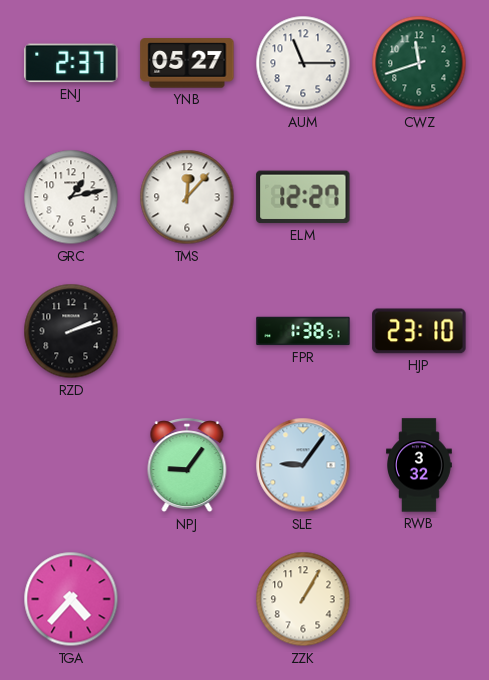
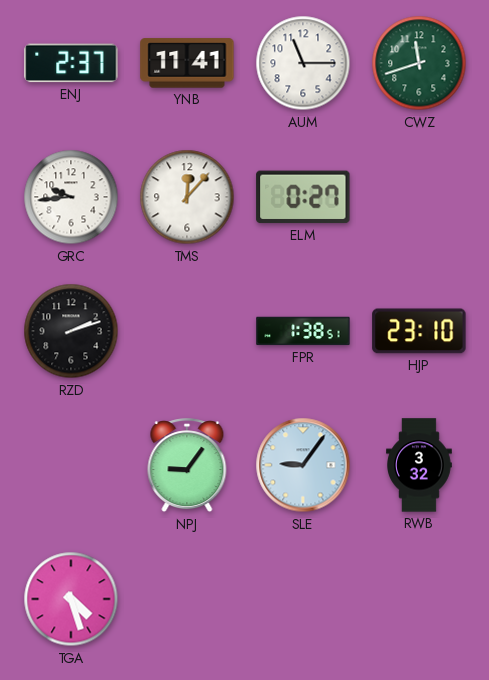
YNB: 05:27 -> 11:41 (187, 63)
GRC: 1:13 -> 9:44 (71, 197)
ELM: 12:27 -> 0:27 (303, 197)
TGA: 4:37 -> 4:27 (71, 599)
ZZK: 1:05 -> none (303, 599)
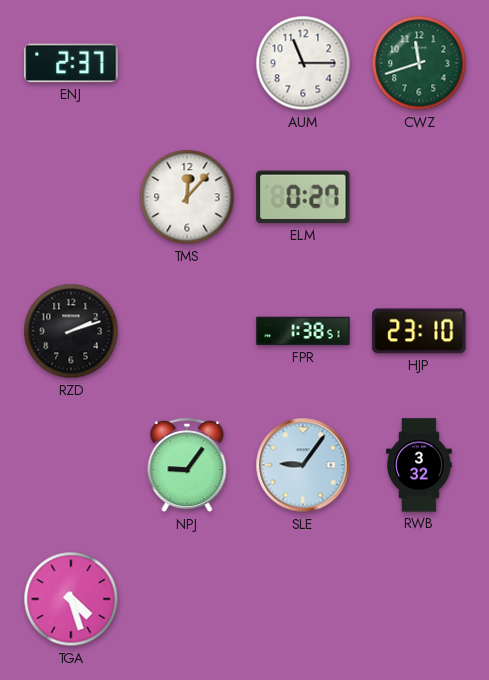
YNB: 11:41 -> none (187, 63)
GRC: 9:44 -> none (71, 197)
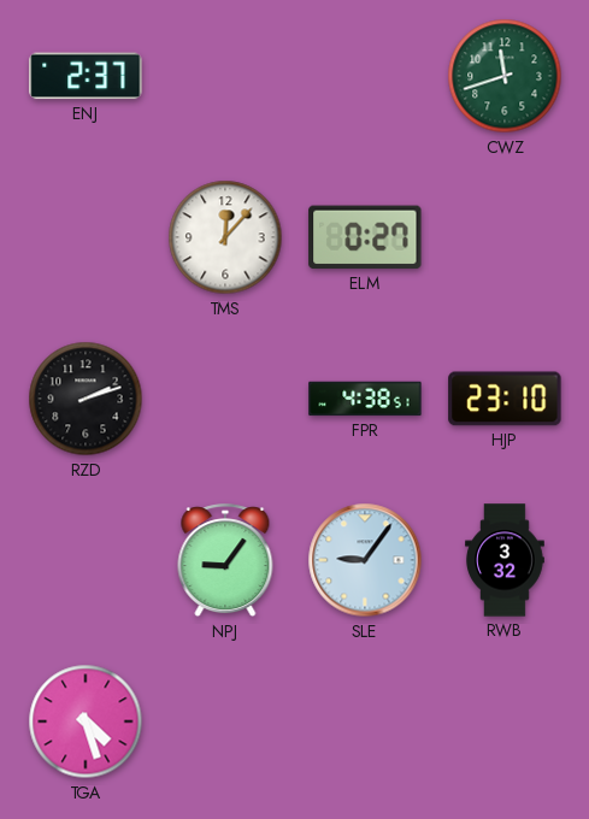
AUM: 11:15 -> none (303, 63)
FPR: 1:38 -> 4:38 (365, 399)
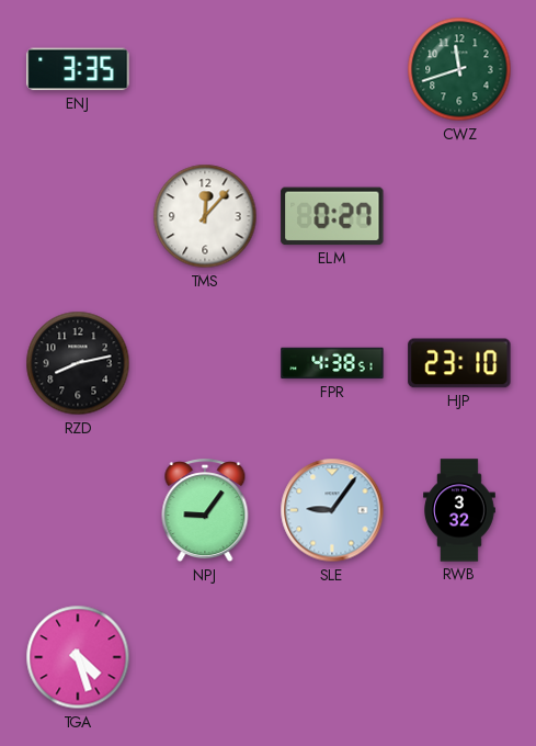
ENJ: 2:37 -> 3:35 (78, 69)
RZD: 2:12 -> 8:13 (78, 363)
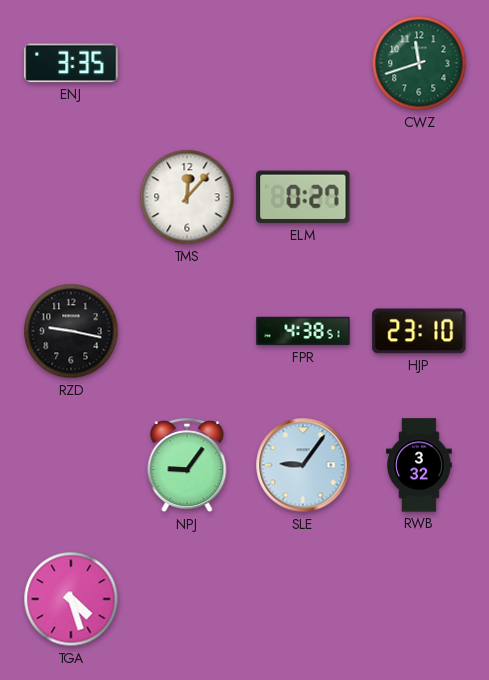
RZD: 8:13 -> 9:17 (71, 331)
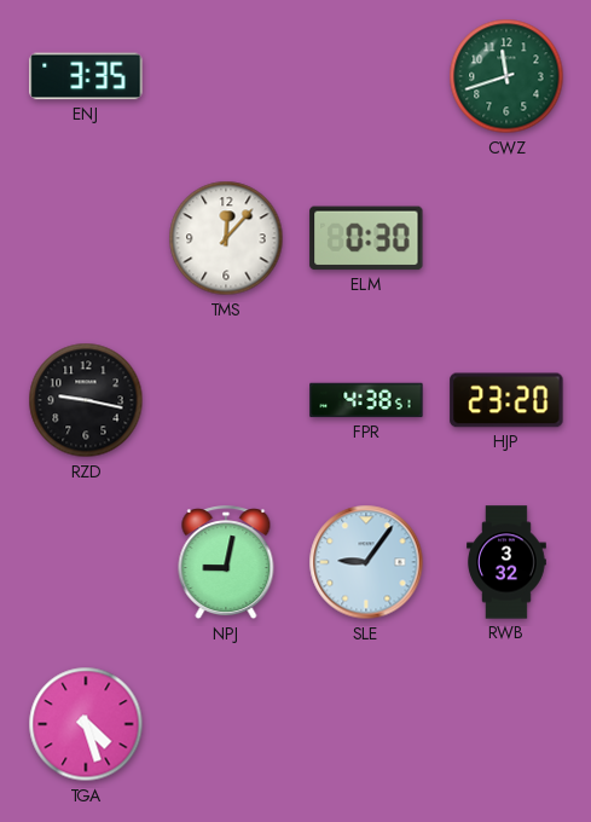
ELM: 0:27 -> 0:30 (366, 238)
HJP: 23:10 -> 23:20 (506, 400)
NPJ: 9:06 -> 9:02 (226, 563)
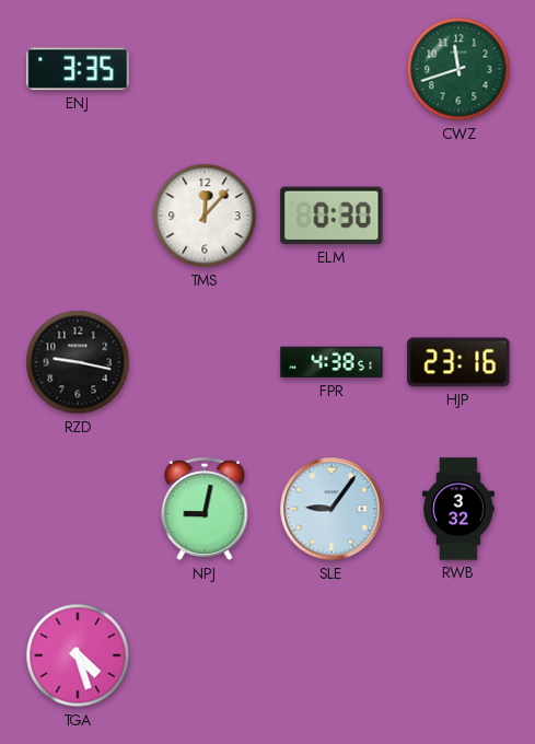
HJP: 23:20 -> 23:16 (458, 362)
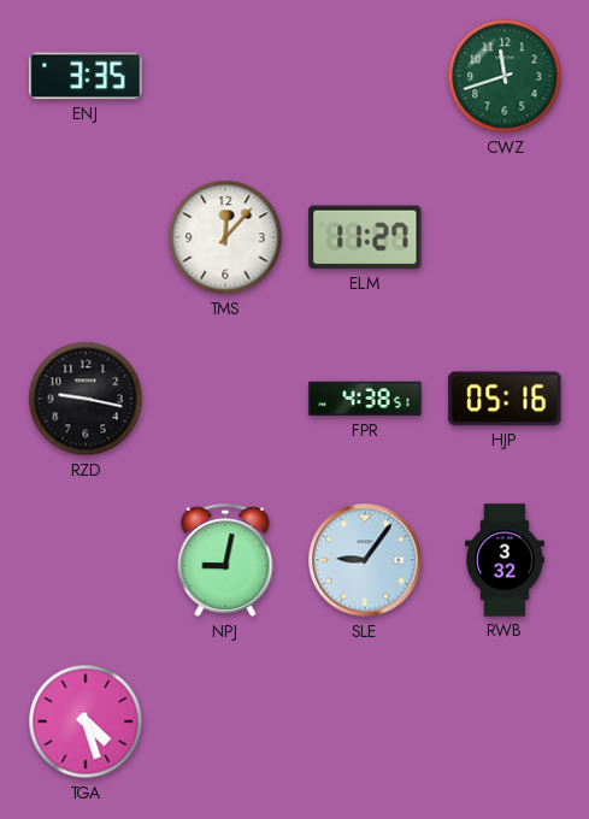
ELM: 0:30 -> 11:27 (365, 237)
HJP: 23:16 -> 05:16 (505, 399)
